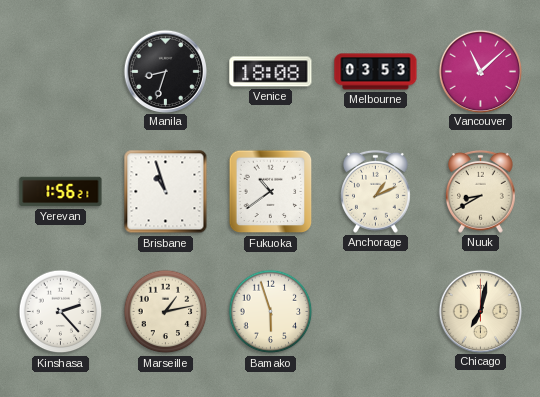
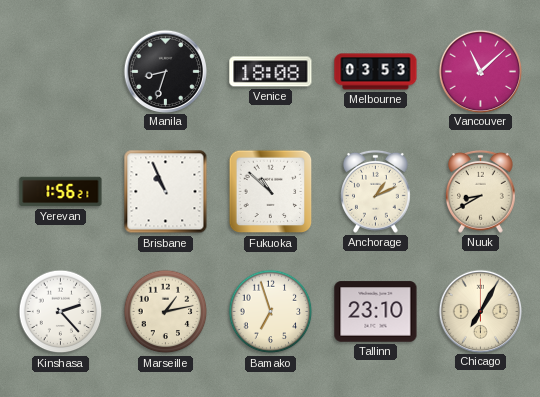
Brisbane: 10:57 -> 10:56 (166, 192)
Fukuoka: 10:39 -> 10:52 (271, 192)
Bamako: 5:57 -> 6:57 (271, 312)
Tallinn: none -> 23:10 (376, 312)
Chicago: 7:02 -> 7:05 (480, 311)
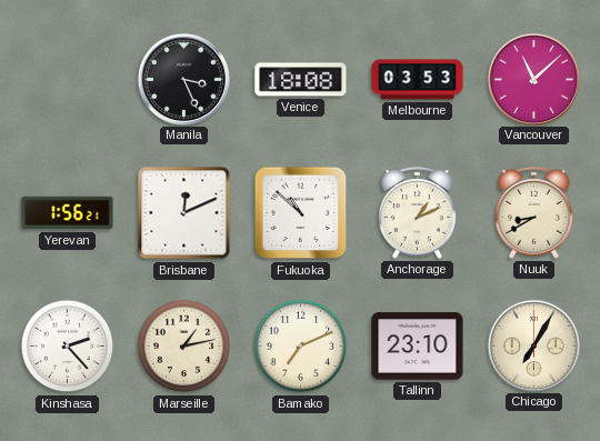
Manila: 8:33 -> 3:26 (183, 79)
Brisbane: 10:56 -> 12:11 (184, 213)
Bamako: 6:57 -> 7:11 (301, 347)
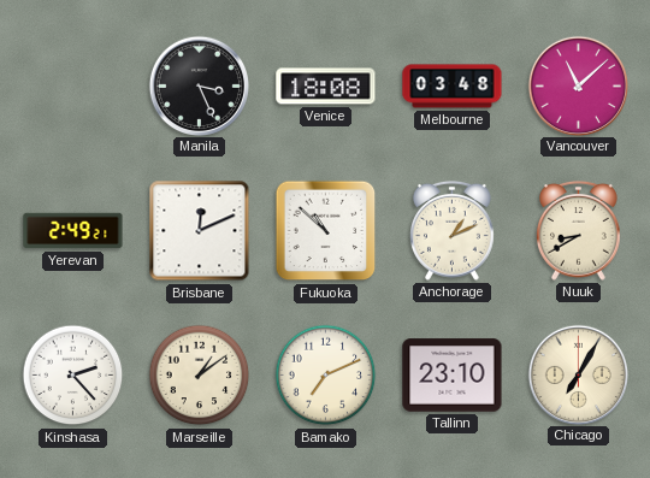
Melbourne: 03:53 -> 03:48 (453, 87)
Yerevan: 1:56 -> 2:49 (73, 231)
Marseille: 1:13 -> 1:09 (200, 376)
